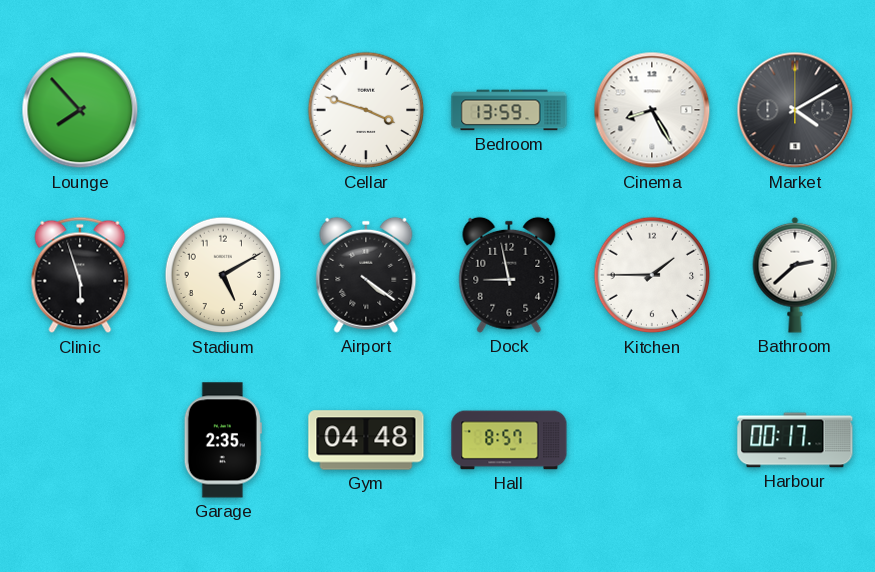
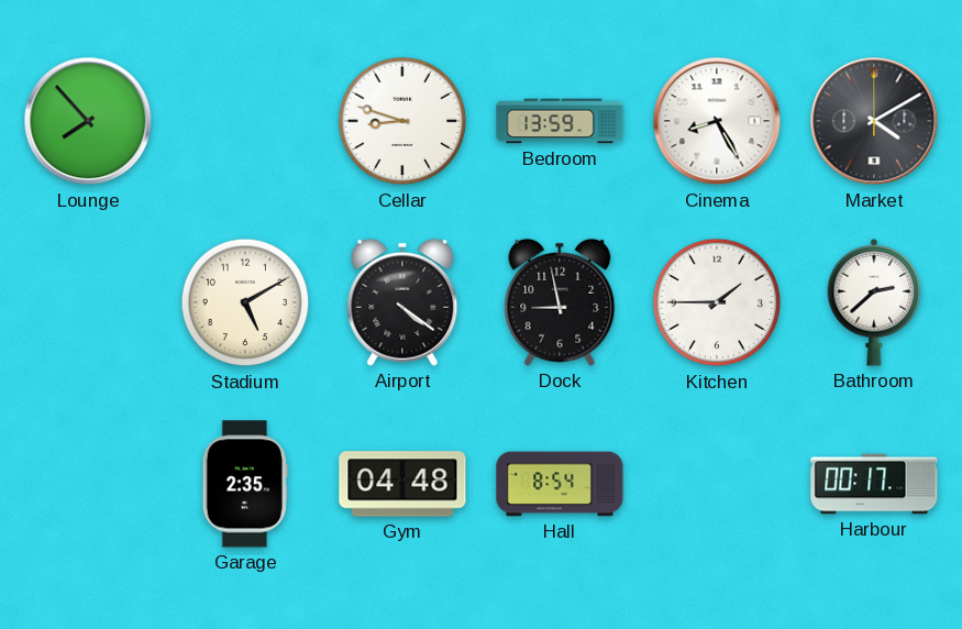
Cellar: 3:48 -> 8:48 (402, 121)
Clinic: 5:57 -> none (80, 275)
Hall: 8:57 -> 8:54 (560, 484)
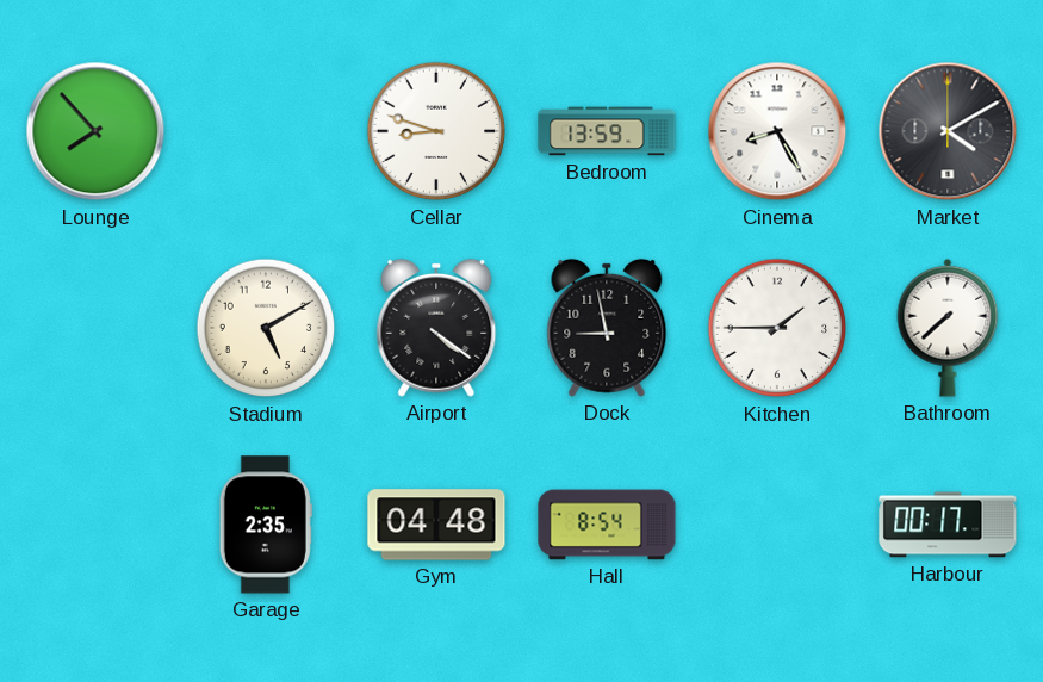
Bathroom: 2:38 -> 7:38 (948, 328)
